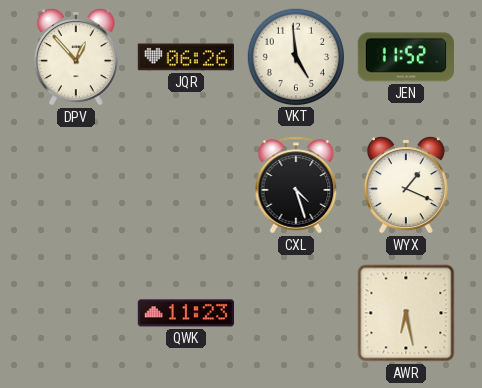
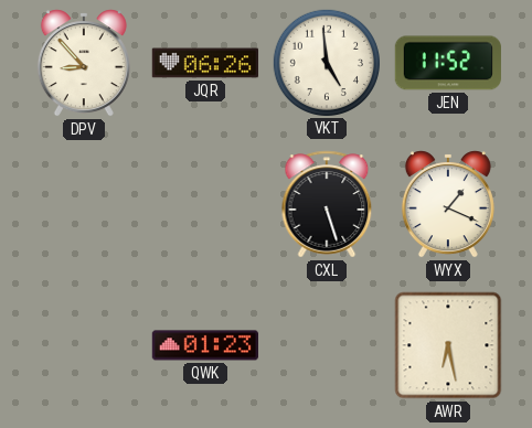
DPV: 12:53 -> 8:53 (84, 63)
CXL: 4:27 -> 5:27 (327, 204)
QWK: 11:23 -> 01:23 (204, 345)
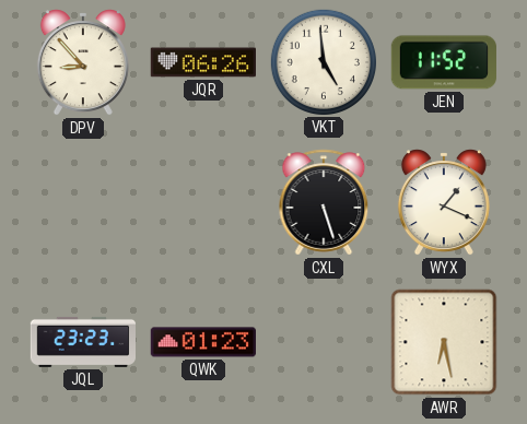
JQL: none -> 23:23 (82, 342)
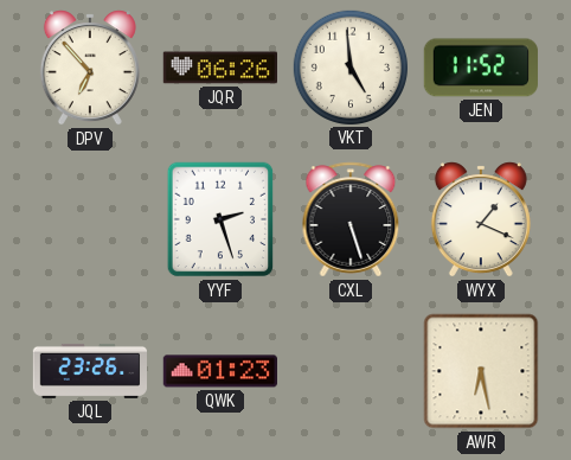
DPV: 8:53 -> 6:53 (90, 68)
YYF: none -> 2:27 (220, 219)
JQL: 23:23 -> 23:26 (89, 371)
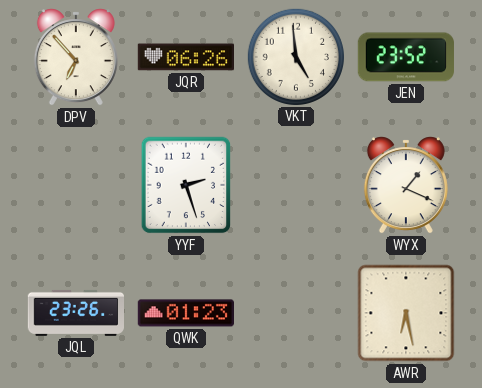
JEN: 11:52 -> 23:52 (406, 57)
CXL: 5:27 -> none (351, 219)
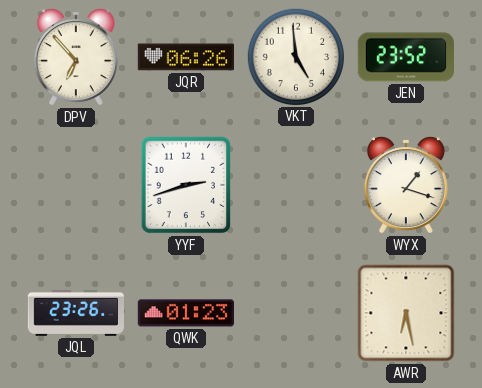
YYF: 2:27 -> 2:42 (186, 185)
WYX: 1:19 -> 1:18 (406, 185)
